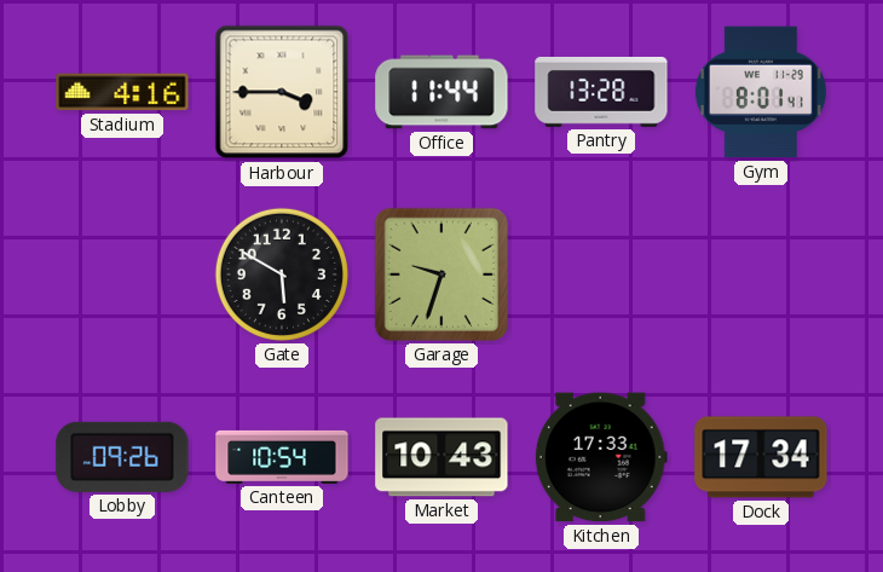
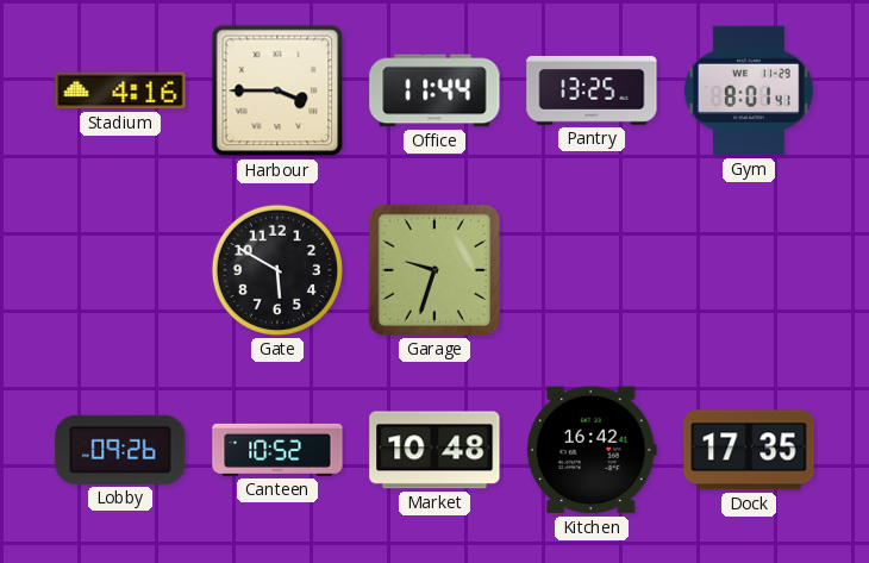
Pantry: 13:28 -> 13:25 (592, 90)
Canteen: 10:54 -> 10:52 (277, 450)
Market: 10:43 -> 10:48 (434, 450)
Kitchen: 17:33 -> 16:42 (592, 450)
Dock: 17:34 -> 17:35 (749, 450)
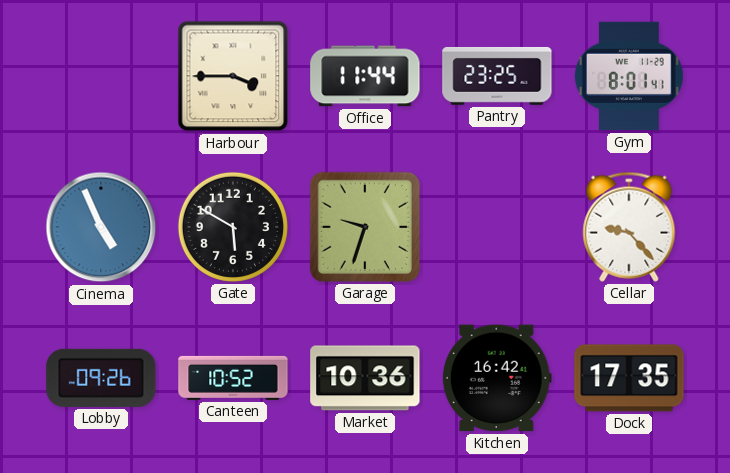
Stadium: 4:16 -> none (120, 90)
Pantry: 13:25 -> 23:25 (497, 76)
Cinema: none -> 4:56 (101, 227)
Cellar: none -> 9:23 (629, 227)
Market: 10:48 -> 10:36 (365, 378)
